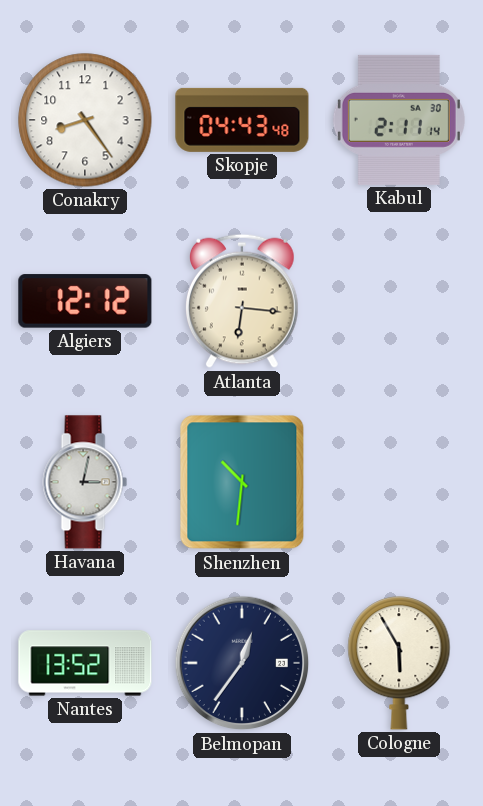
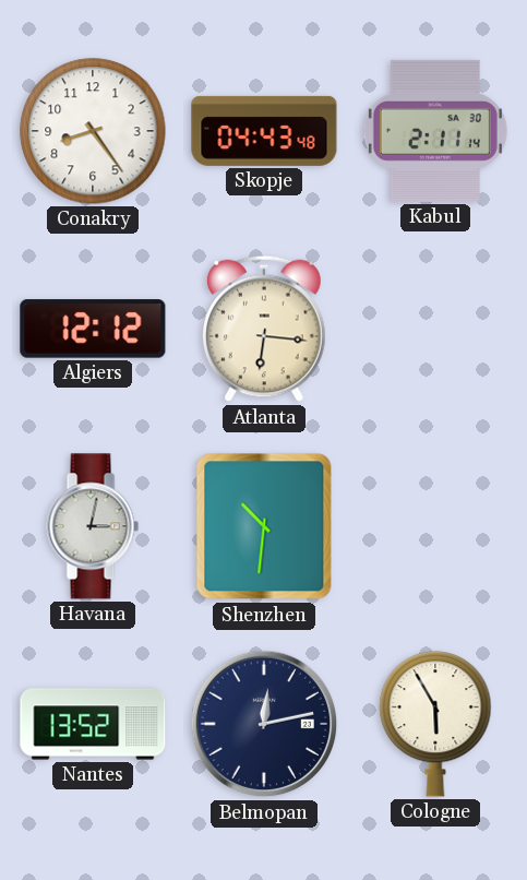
Belmopan: 12:36 -> 12:13 (264, 724)
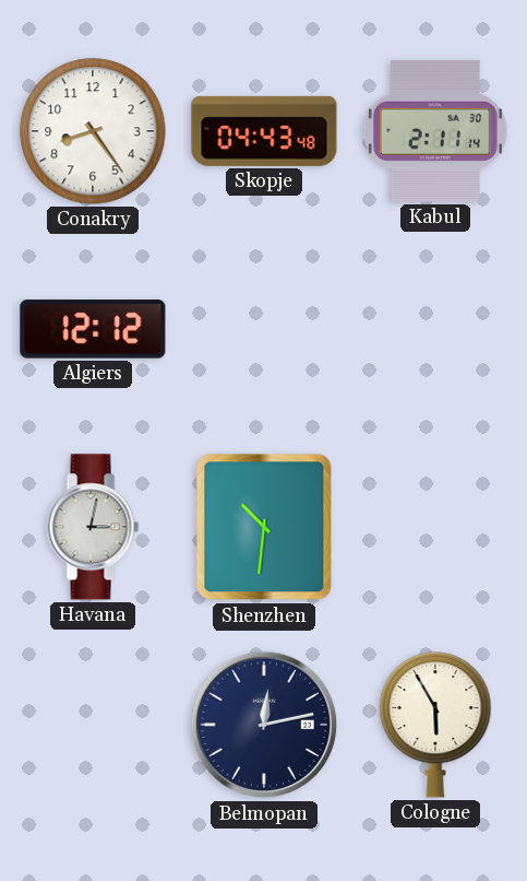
Atlanta: 6:16 -> none (265, 329)
Nantes: 13:52 -> none (93, 724)
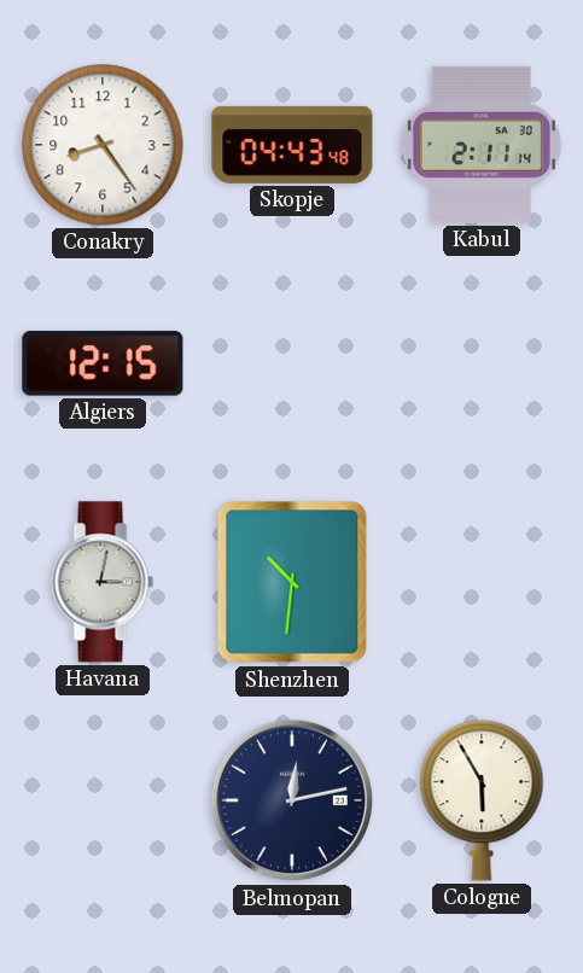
Algiers: 12:12 -> 12:15 (103, 363)
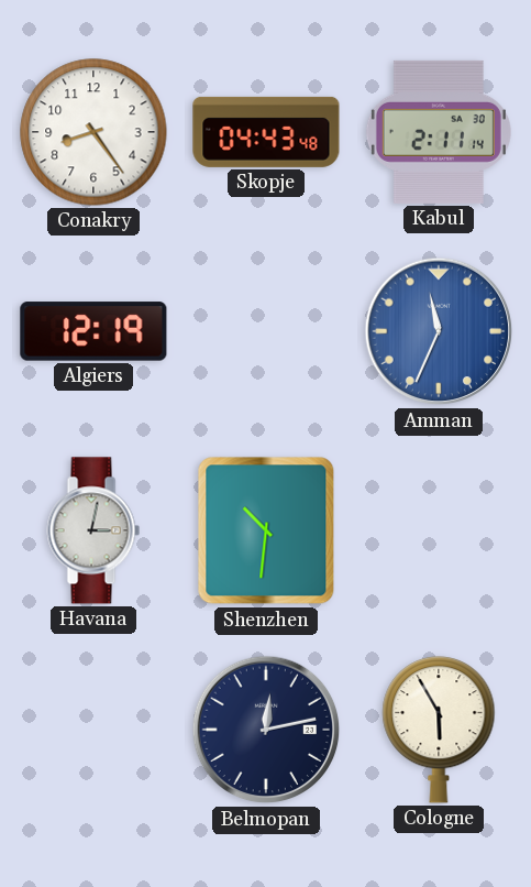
Algiers: 12:15 -> 12:19 (93, 331)
Amman: none -> 11:34 (439, 331)
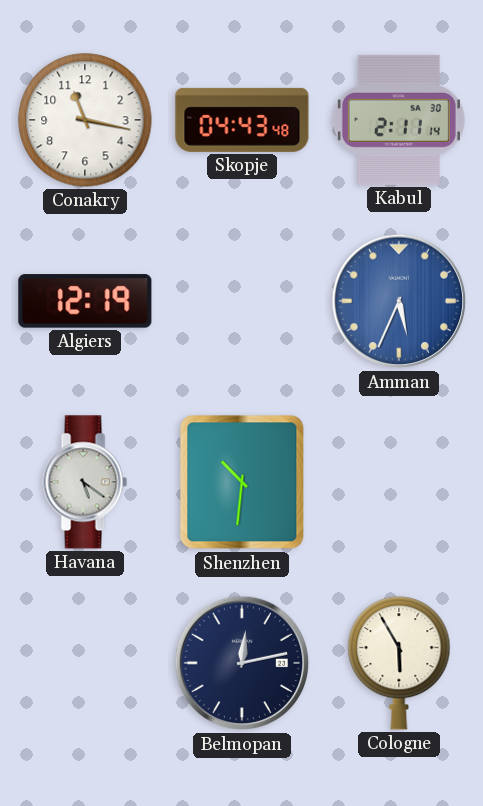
Conakry: 8:24 -> 11:17 (85, 120)
Amman: 11:34 -> 5:34 (399, 301)
Havana: 3:02 -> 5:21 (85, 482)
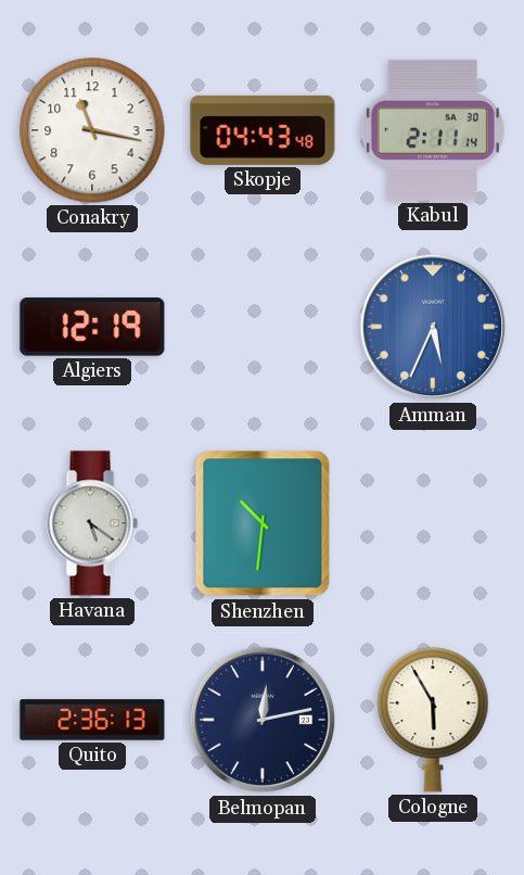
Quito: none -> 2:36 (92, 720)
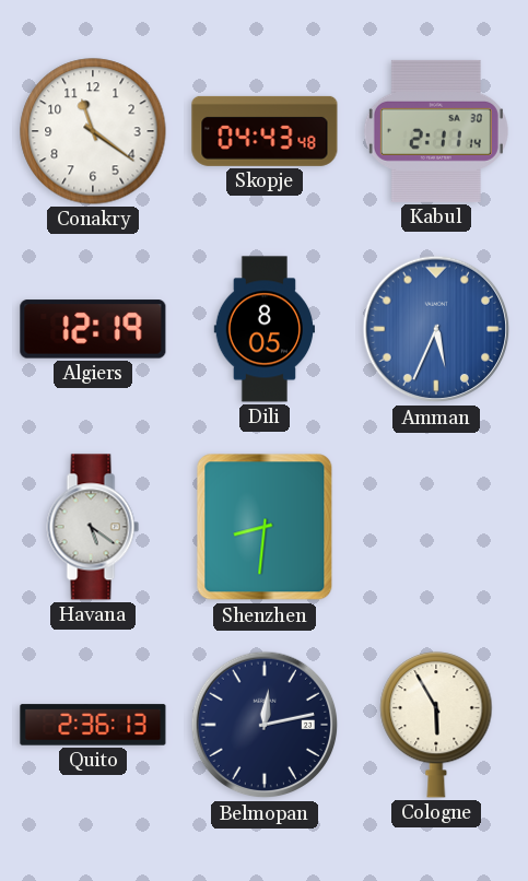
Conakry: 11:17 -> 11:21 (93, 131)
Dili: none -> 8:05 (265, 329)
Shenzhen: 10:31 -> 8:31 (265, 527)
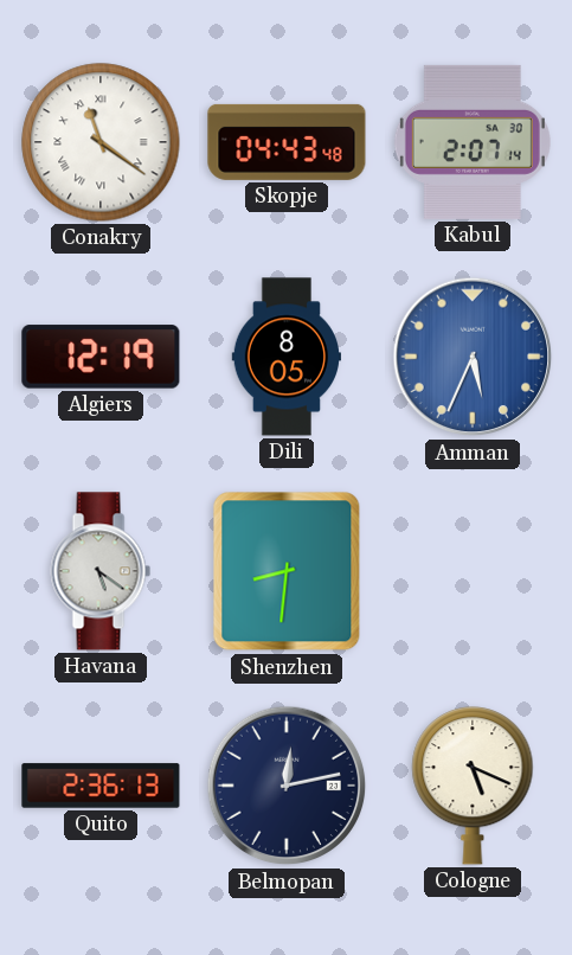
Conakry numerals: Arabic -> Roman (101, 142)
Kabul: 2:11 -> 2:07 (473, 142)
Cologne: 5:55 -> 5:19 (473, 786)
